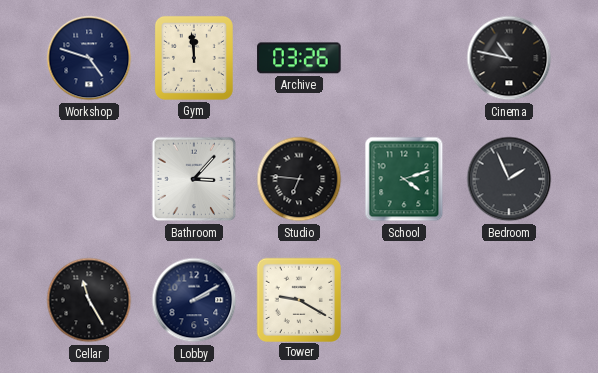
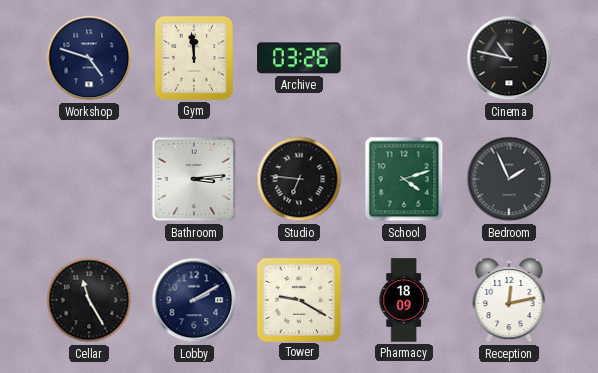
Bathroom: 3:07 -> 3:14 (194, 179)
Pharmacy: none -> 18:09 (404, 300)
Reception: none -> 12:13 (509, 300)
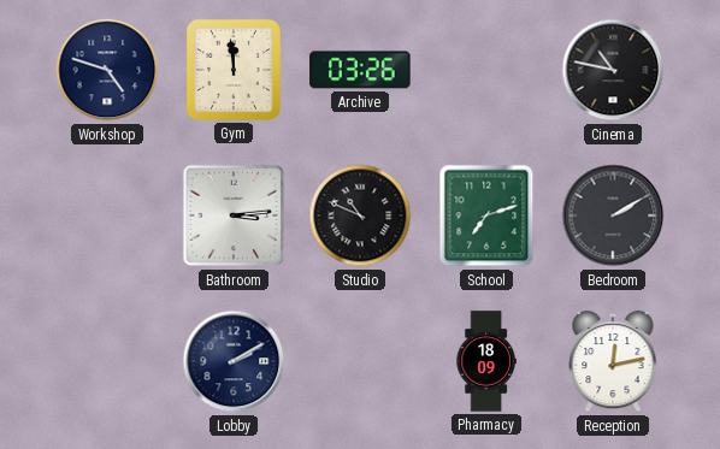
Studio: 6:46 -> 10:49 (360, 215)
School: 4:12 -> 7:12 (486, 215)
Bedroom: 1:56 -> 2:10 (613, 215)
Cellar: 11:25 -> none (89, 300)
Tower: 9:20 -> none (298, 299)
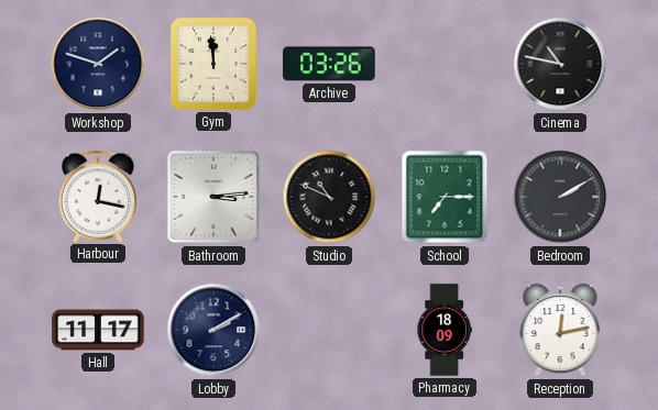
Workshop: 4:48 -> 1:48 (98, 64)
Harbour: none -> 12:17 (98, 196)
School: 7:12 -> 7:15 (445, 197)
Hall: none -> 11:17 (98, 330)
